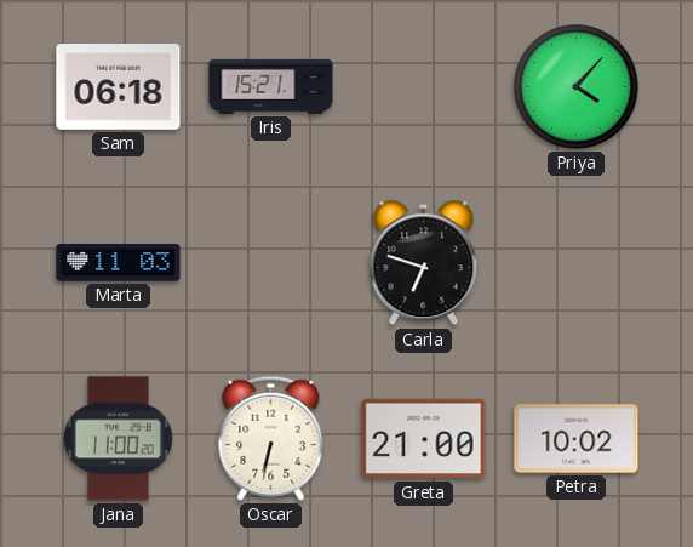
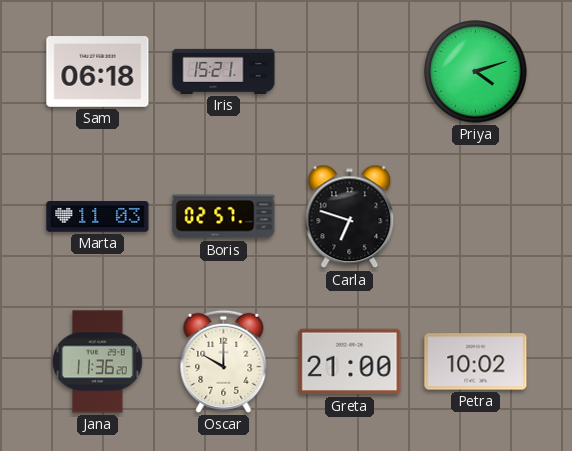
Priya: 4:07 -> 4:12 (476, 72)
Boris: none -> 02:57 (224, 217)
Jana: 11:00 -> 11:36 (98, 362)
Oscar: 6:32 -> 10:00 (224, 361)
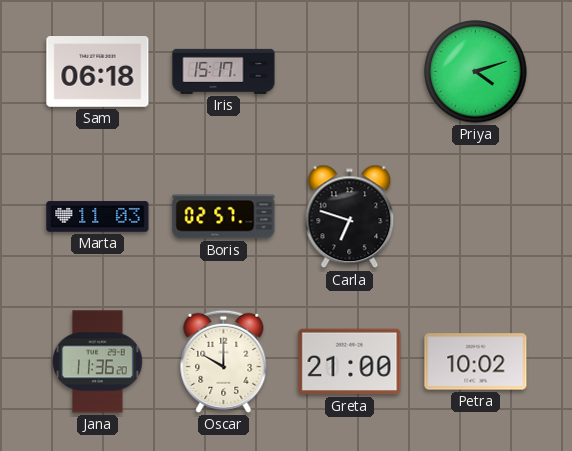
Iris: 15:21 -> 15:17 (224, 71)
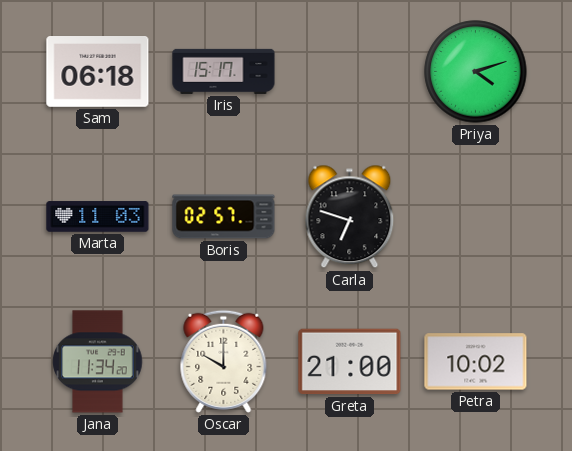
Jana: 11:36 -> 11:34 (98, 362)
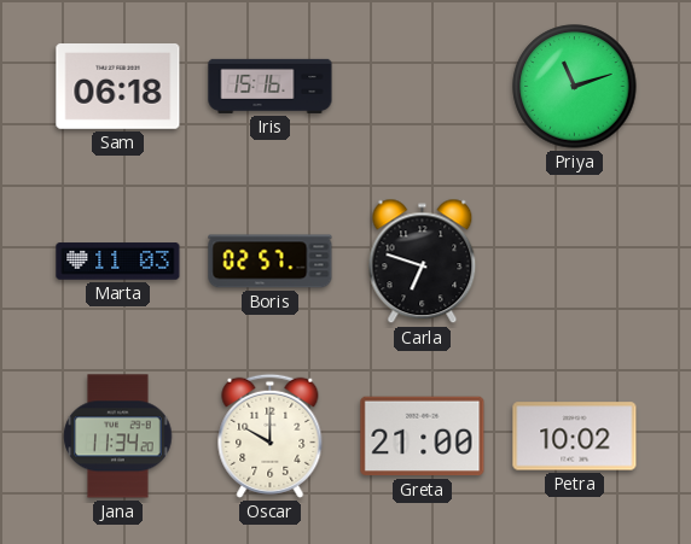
Iris: 15:17 -> 15:16 (271, 86)
Priya: 4:12 -> 11:12 (575, 87)
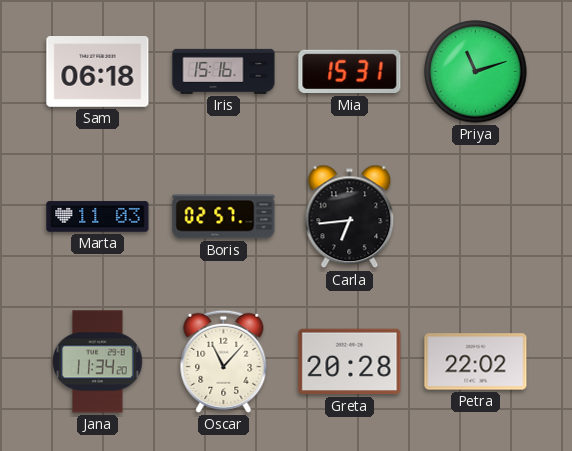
Mia: none -> 15:31 (350, 72)
Carla: 6:48 -> 6:44 (350, 217)
Oscar: 10:00 -> 11:07 (224, 361)
Greta: 21:00 -> 20:28 (350, 362)
Petra: 10:02 -> 22:02 (476, 362)
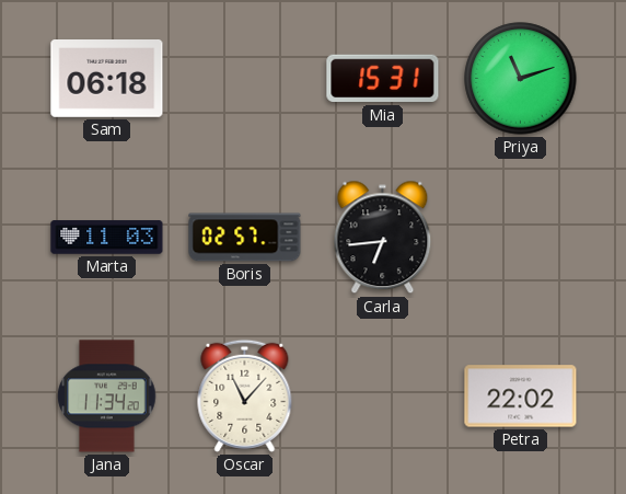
Iris: 15:16 -> none (224, 71)
Greta: 20:28 -> none (350, 362)
